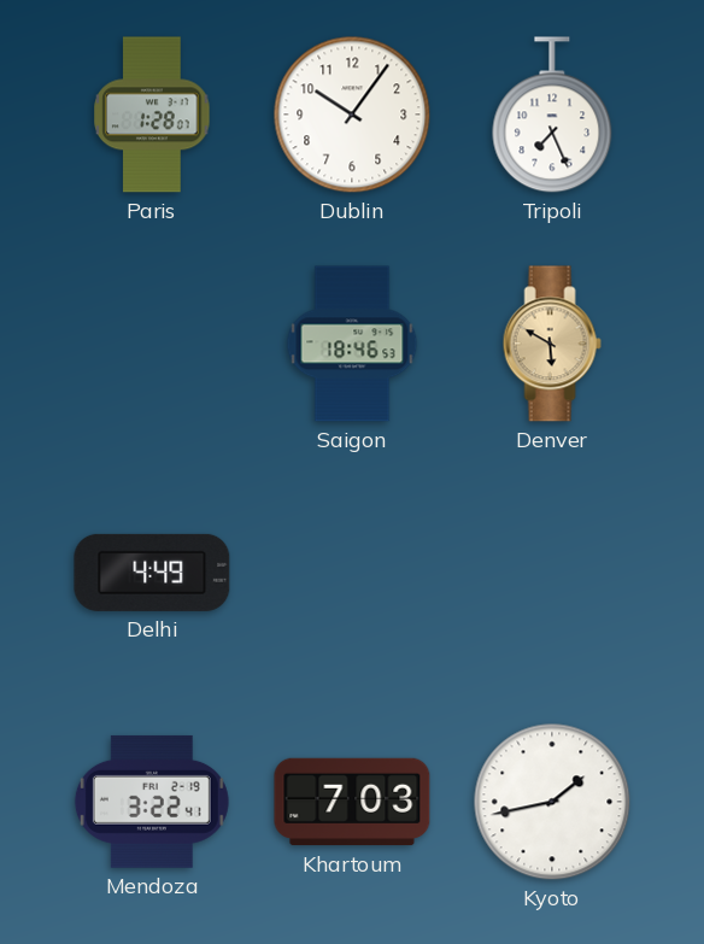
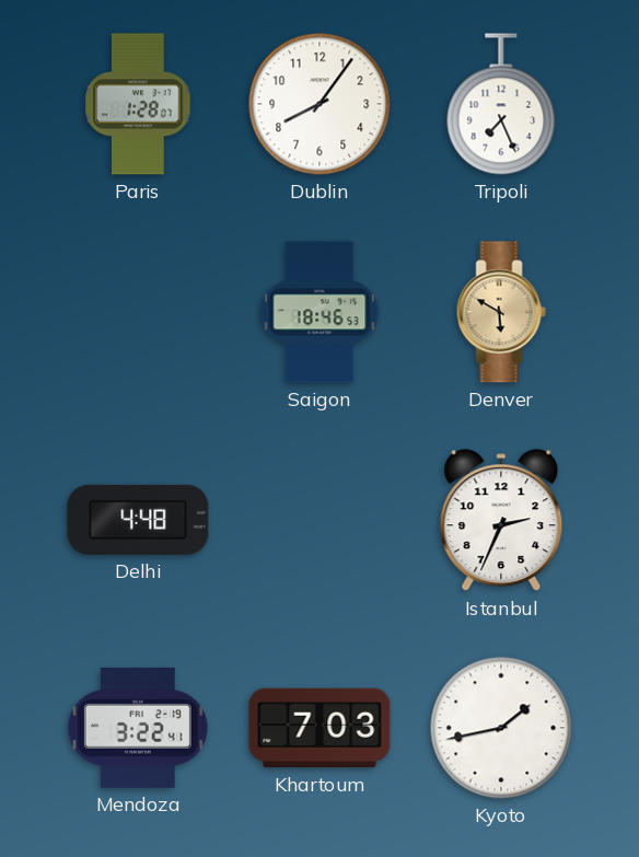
Dublin: 10:06 -> 8:06 (319, 104)
Delhi: 4:49 -> 4:48 (138, 520)
Istanbul: none -> 2:34 (501, 521)
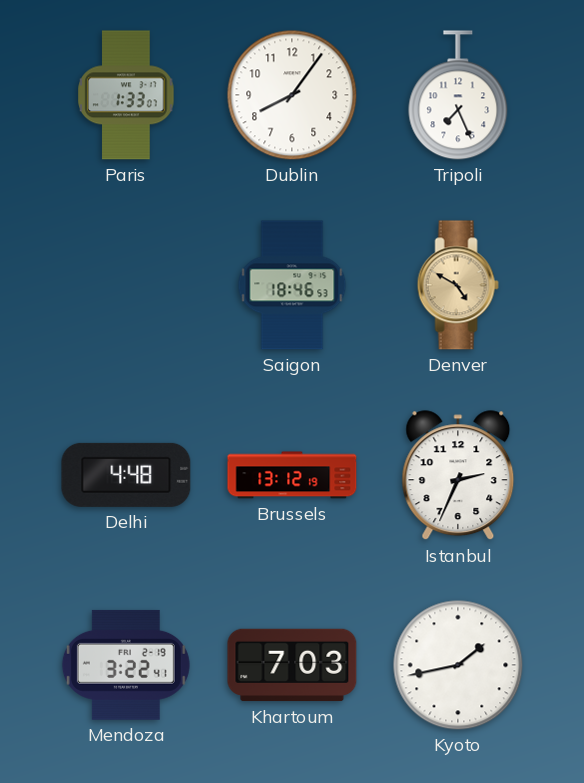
Paris: 1:28 -> 1:33 (126, 95)
Denver: 5:50 -> 4:50 (458, 285)
Brussels: none -> 13:12 (292, 475)
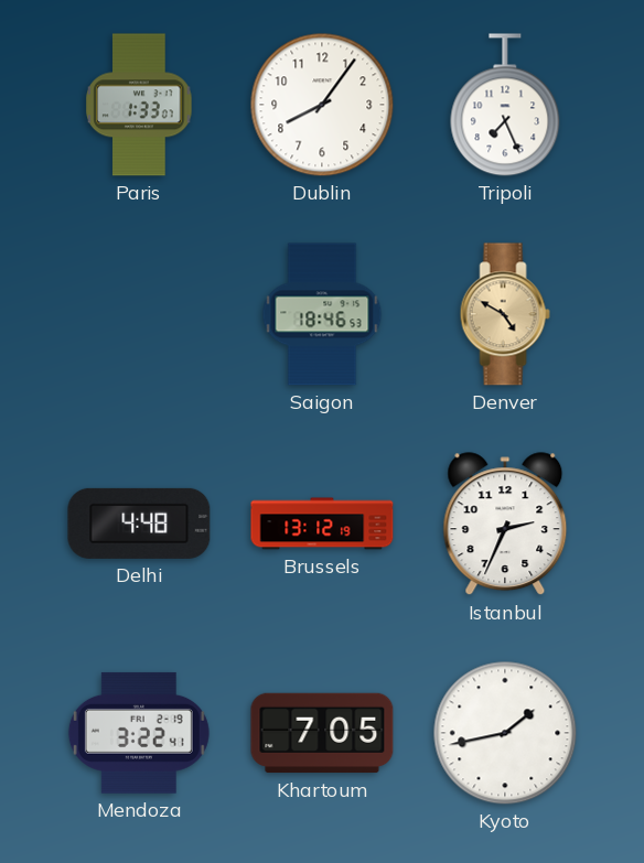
Khartoum: 7:03 -> 7:05 (322, 733)
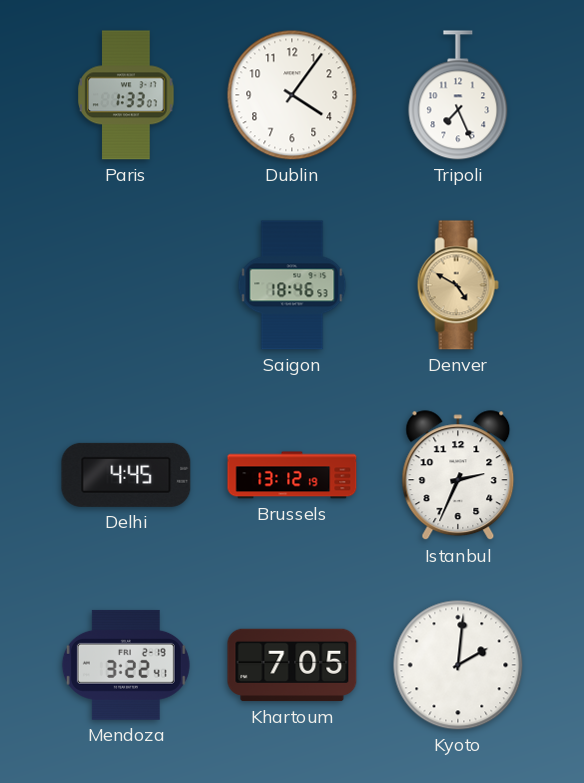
Dublin: 8:06 -> 4:06 (292, 95)
Delhi: 4:48 -> 4:45 (126, 475)
Kyoto: 1:43 -> 2:01 (458, 665)
